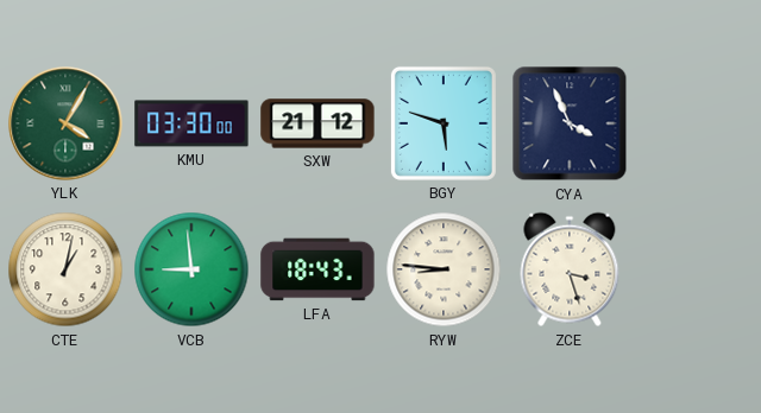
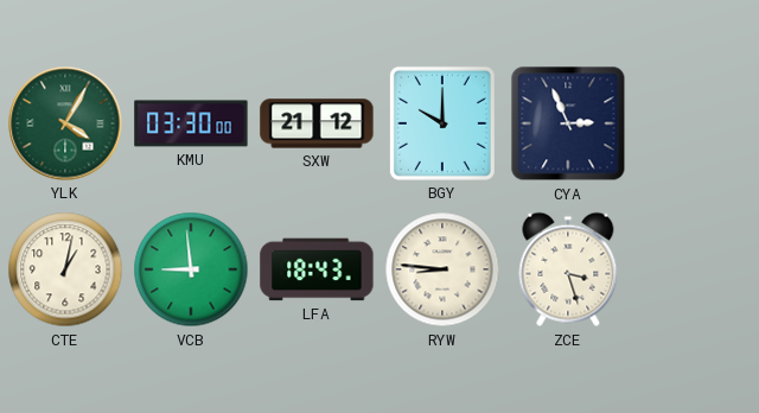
BGY: 5:48 -> 10:00 (442, 123)
CYA: 3:56 -> 2:56 (568, 123)
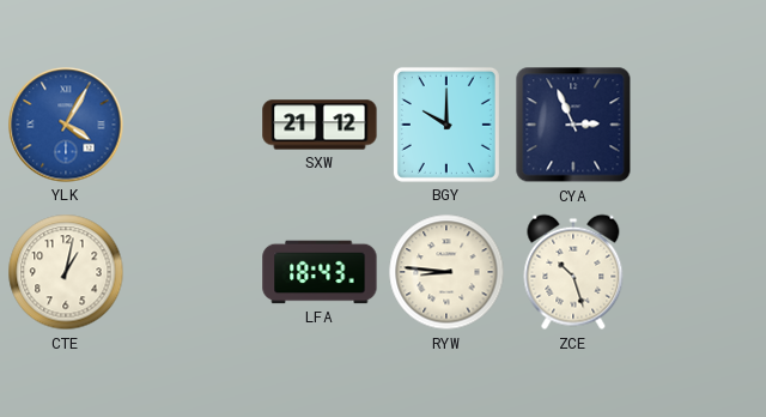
YLK dial: green -> blue (66, 125)
KMU: 03:30 -> none (191, 123)
VCB: 8:59 -> none (191, 269)
ZCE: 3:27 -> 10:27 (573, 272)
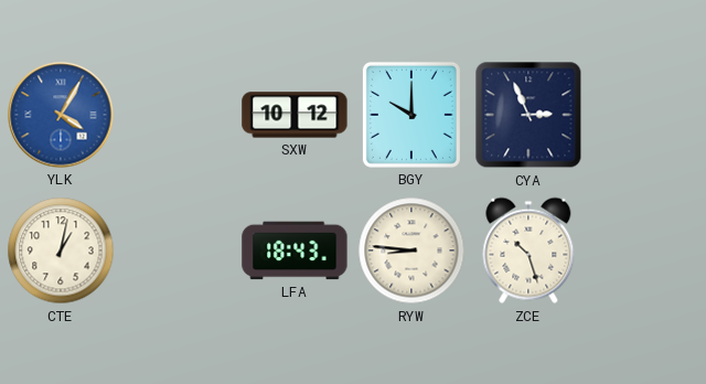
SXW: 21:12 -> 10:12 (295, 115)
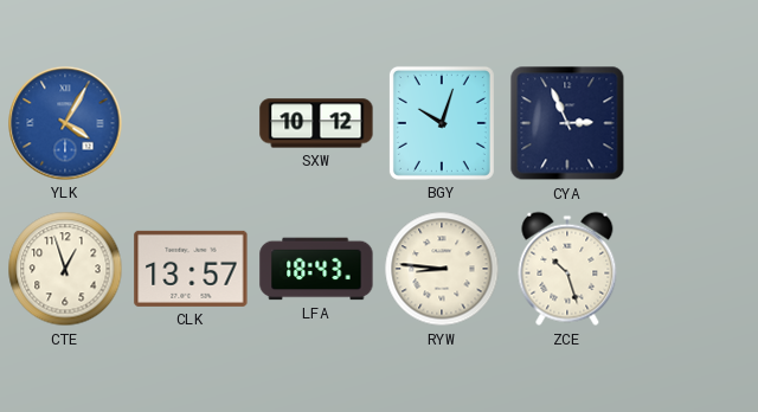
BGY: 10:00 -> 10:03 (442, 123)
CTE: 1:02 -> 12:57 (65, 269)
CLK: none -> 13:57 (191, 269)
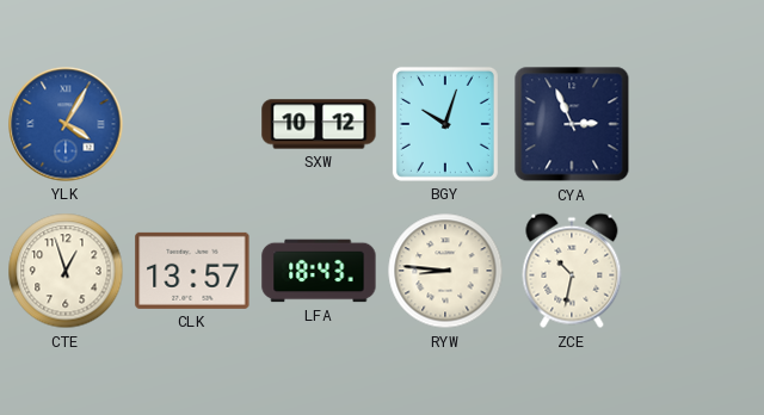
ZCE: 10:27 -> 10:32 (572, 271)
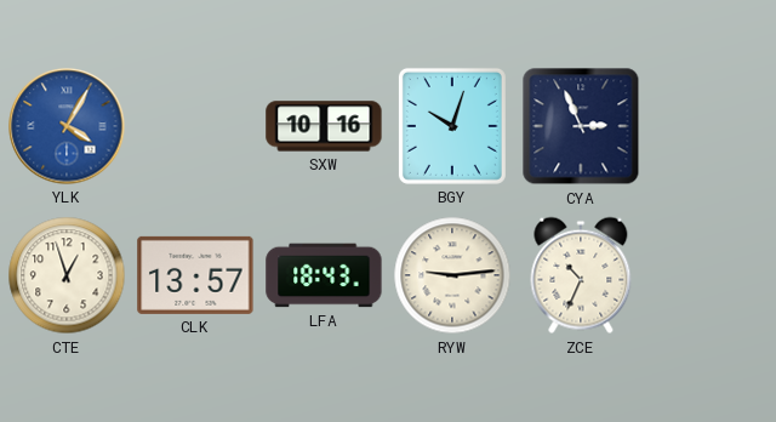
SXW: 10:12 -> 10:16 (324, 126)
RYW: 8:46 -> 9:14 (452, 275)
ZCE: 10:32 -> 10:34 (581, 275)
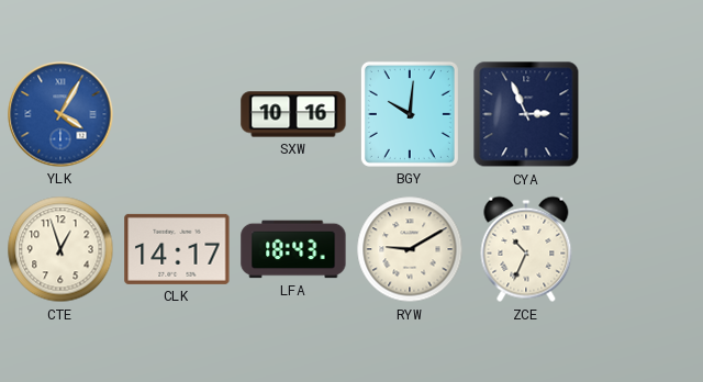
BGY: 10:03 -> 10:01 (410, 114)
CLK: 13:57 -> 14:17 (177, 249)
RYW: 9:14 -> 9:10 (410, 249)
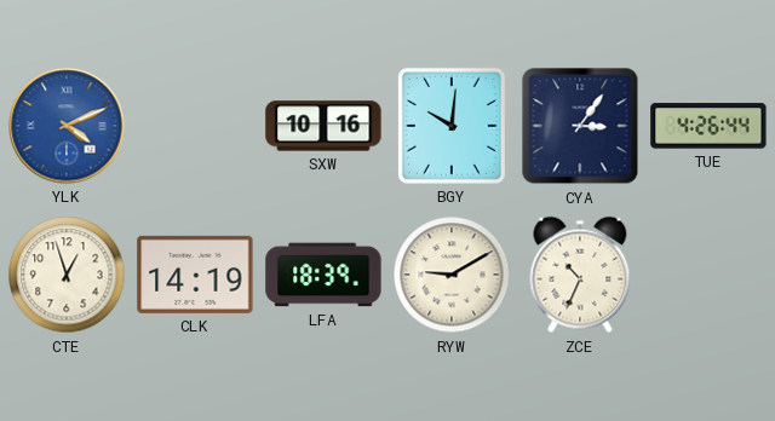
YLK: 4:05 -> 4:11 (67, 126)
CYA: 2:56 -> 3:06 (580, 126)
TUE: none -> 4:26 (708, 126)
CLK: 14:17 -> 14:19 (195, 275)
LFA: 18:43 -> 18:39 (323, 275)
